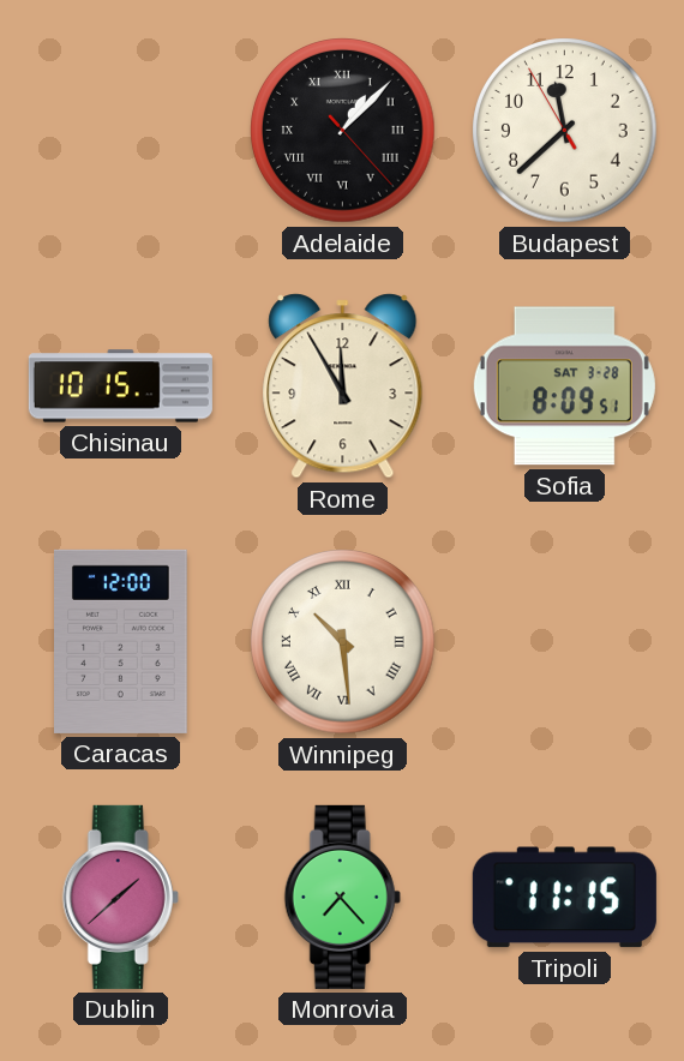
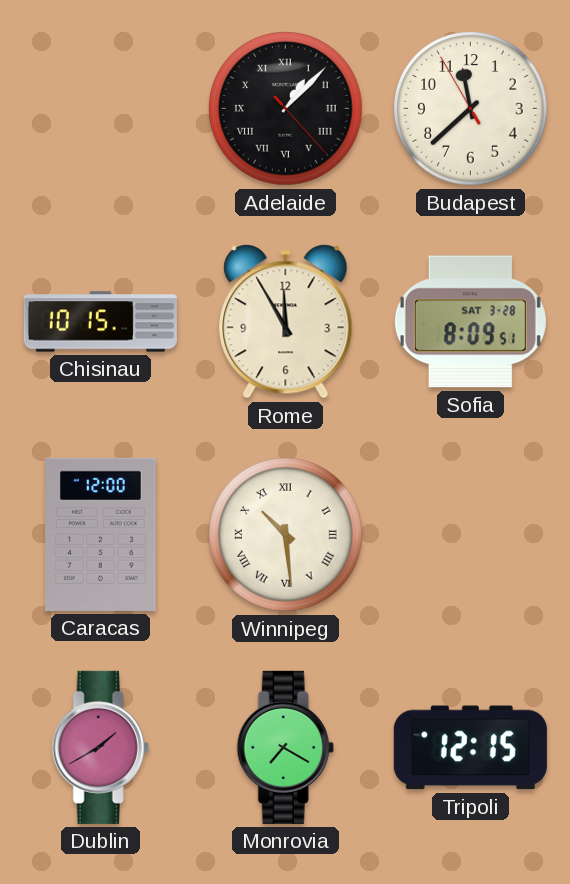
Dublin: 1:38 -> 1:40 (100, 747)
Monrovia: 7:23 -> 7:20 (285, 747)
Tripoli: 11:15 -> 12:15 (470, 748)
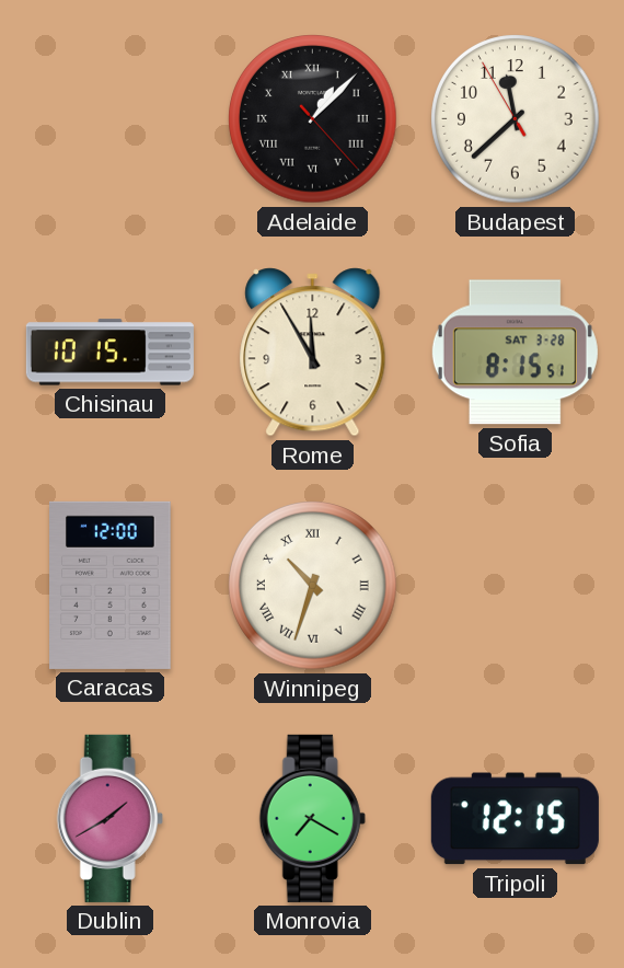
Sofia: 8:09 -> 8:15 (515, 353)
Winnipeg: 10:29 -> 10:33 (313, 586)
